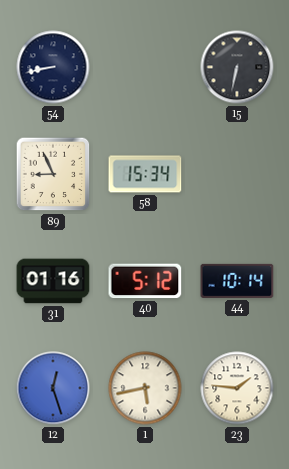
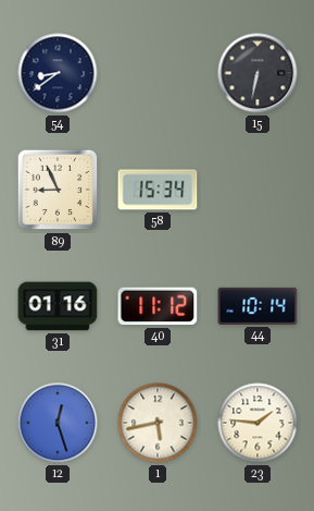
54: 8:43 -> 8:39 (58, 73)
40: 5:12 -> 11:12 (158, 306)
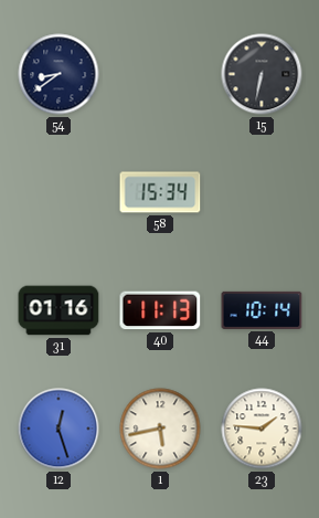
89: 8:56 -> none (58, 190)
40: 11:12 -> 11:13 (160, 310)
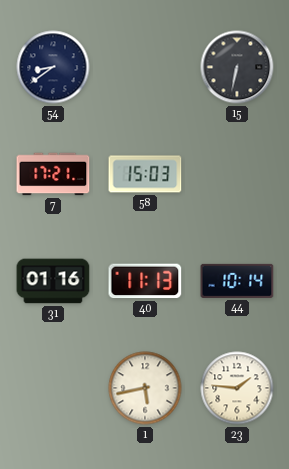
7: none -> 17:21 (53, 174)
58: 15:34 -> 15:03 (145, 174)
12: 12:27 -> none (59, 429)
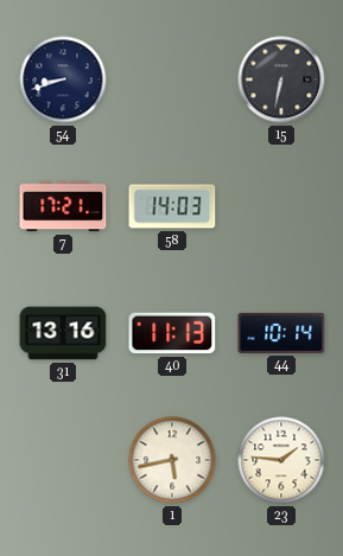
54: 8:39 -> 8:42 (63, 79)
58: 15:03 -> 14:03 (172, 206)
31: 01:16 -> 13:16 (63, 333)
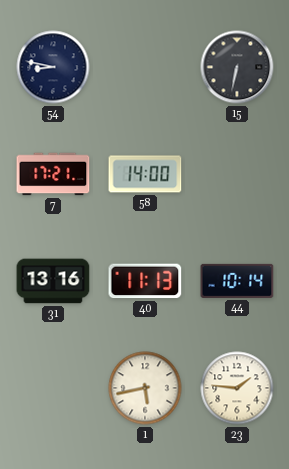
54: 8:42 -> 8:47 (53, 67)
58: 14:03 -> 14:00 (145, 174)
